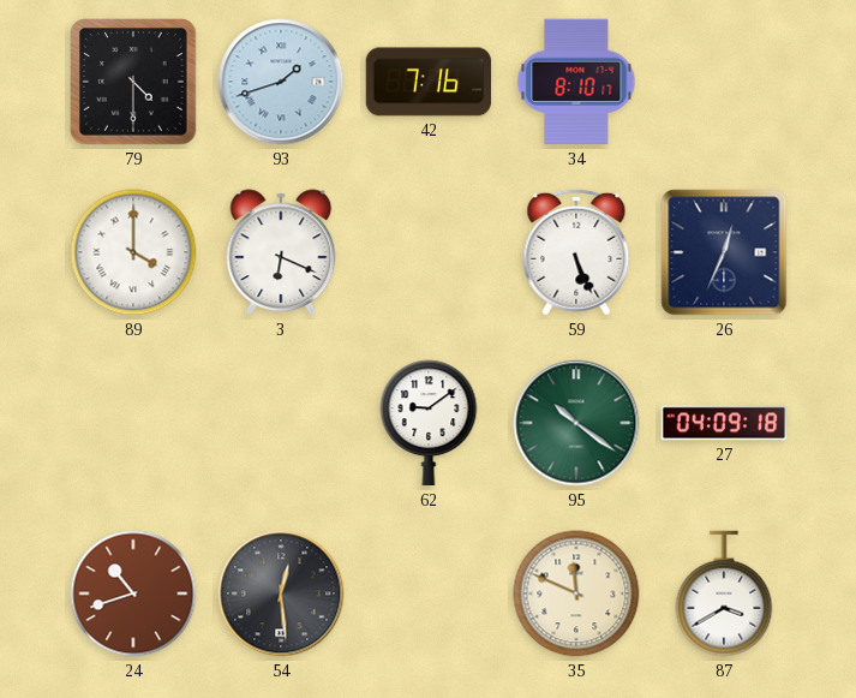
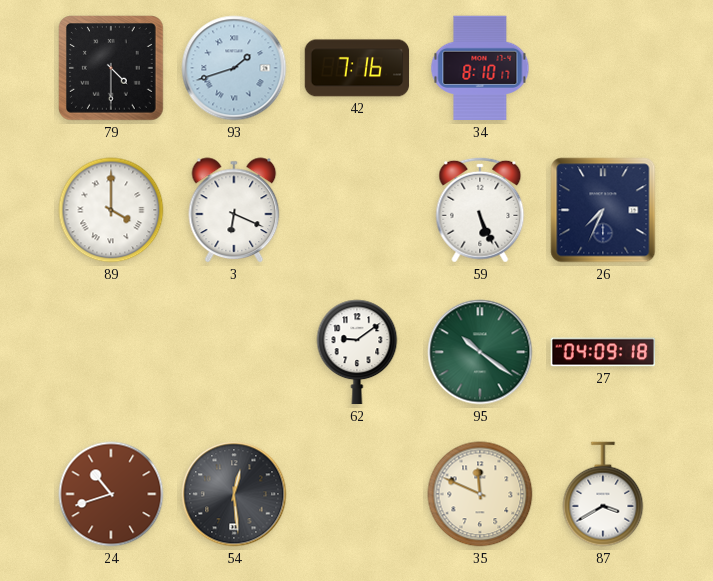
26: 12:34 -> 7:34 (603, 210)
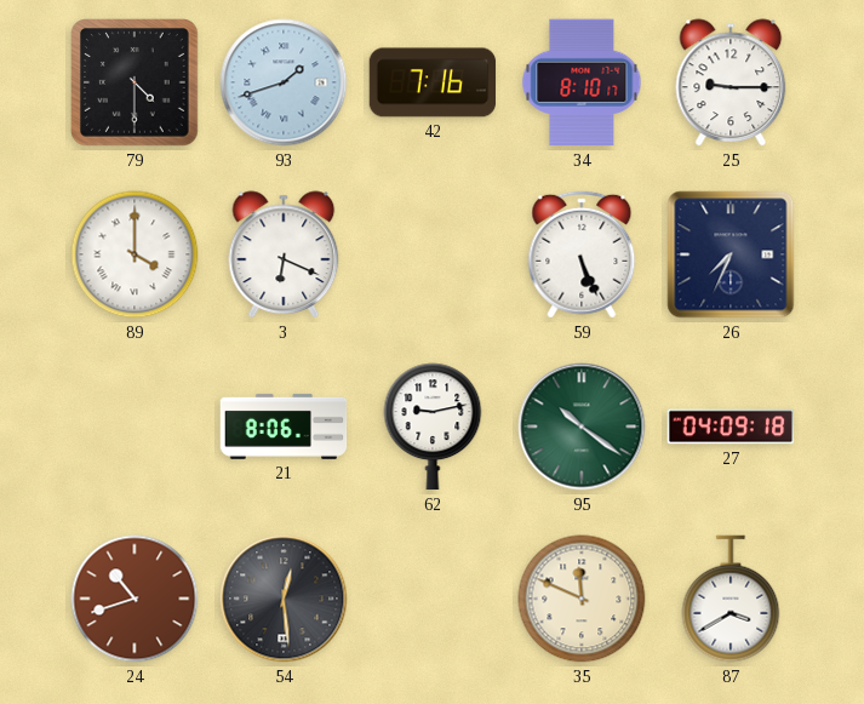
25: none -> 9:15 (731, 82)
21: none -> 8:06 (284, 427)
62: 9:09 -> 9:13 (433, 427)
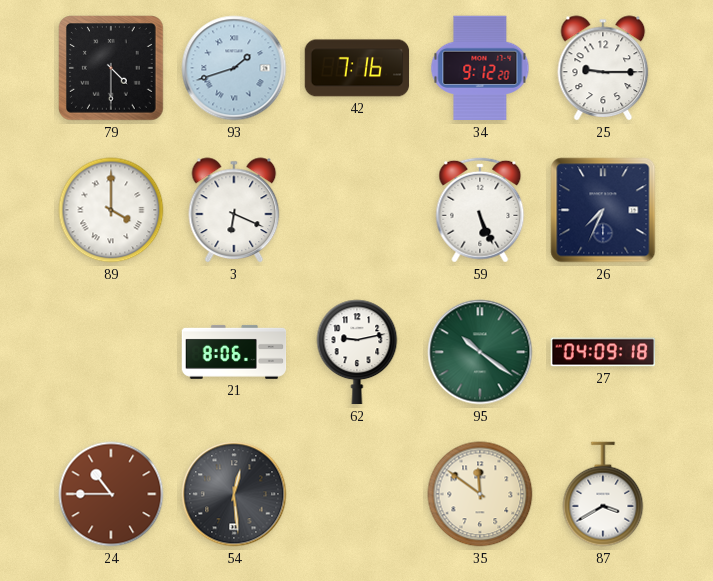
34: 8:10 -> 9:12 (480, 68)
24: 10:42 -> 10:45 (111, 494)
35: 11:49 -> 11:51 (480, 494)
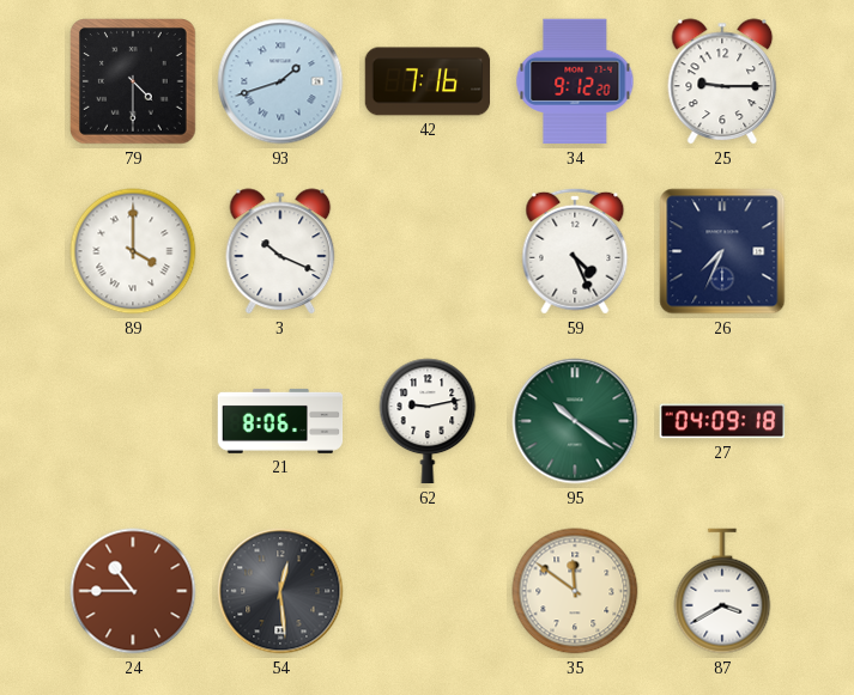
3: 6:19 -> 10:19 (280, 251)
59: 5:26 -> 4:26 (575, 251)
